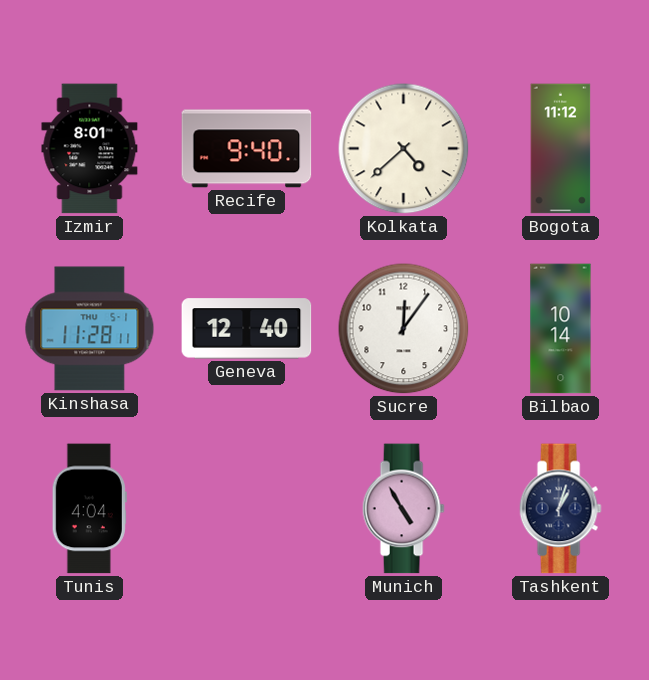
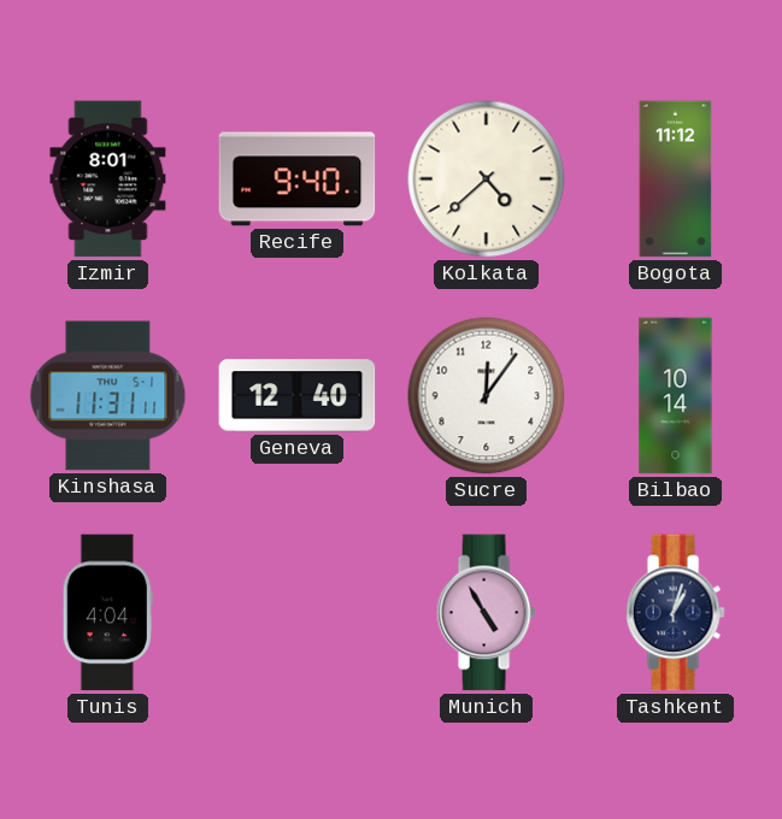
Kinshasa: 11:28 -> 11:31 (108, 396)
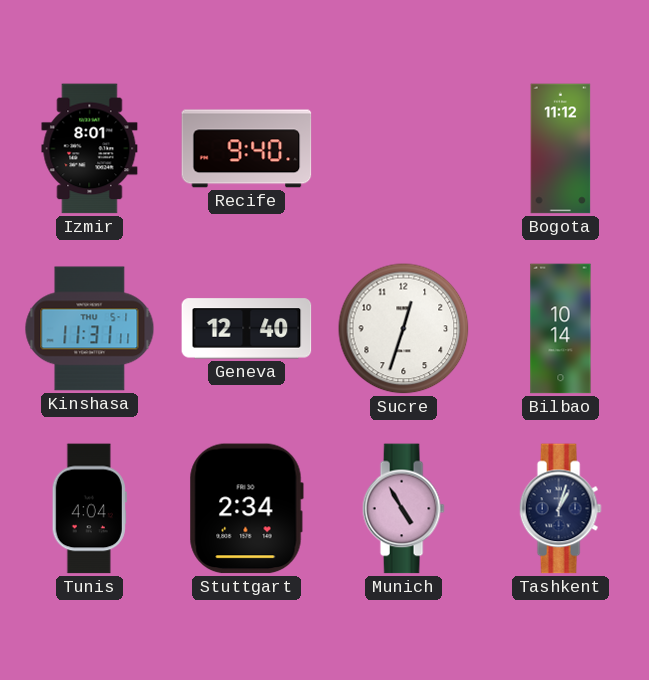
Kolkata: 4:38 -> none (487, 179)
Sucre: 12:06 -> 12:33 (404, 329)
Stuttgart: none -> 2:34 (246, 509)
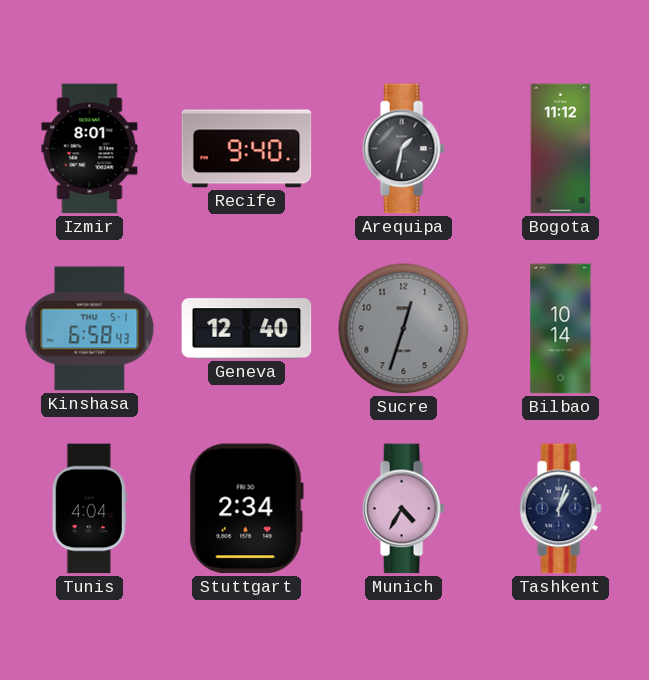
Arequipa: none -> 1:32 (403, 149)
Kinshasa: 11:31 -> 6:58 (90, 329)
Sucre dial: white -> grey (404, 329)
Munich: 4:55 -> 4:35 (403, 509)
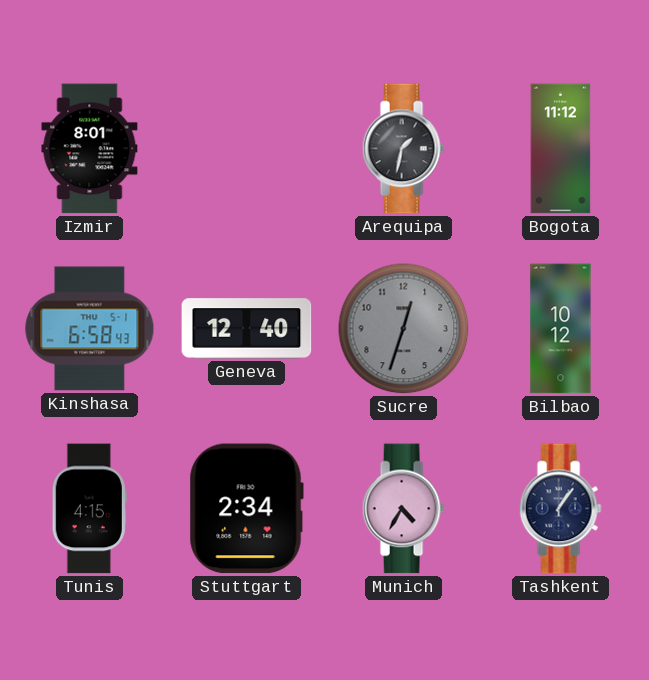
Recife: 9:40 -> none (247, 149)
Bilbao: 10:14 -> 10:12 (561, 329)
Tunis: 4:04 -> 4:15 (89, 509)
Tashkent: 1:03 -> 1:06 (560, 509)
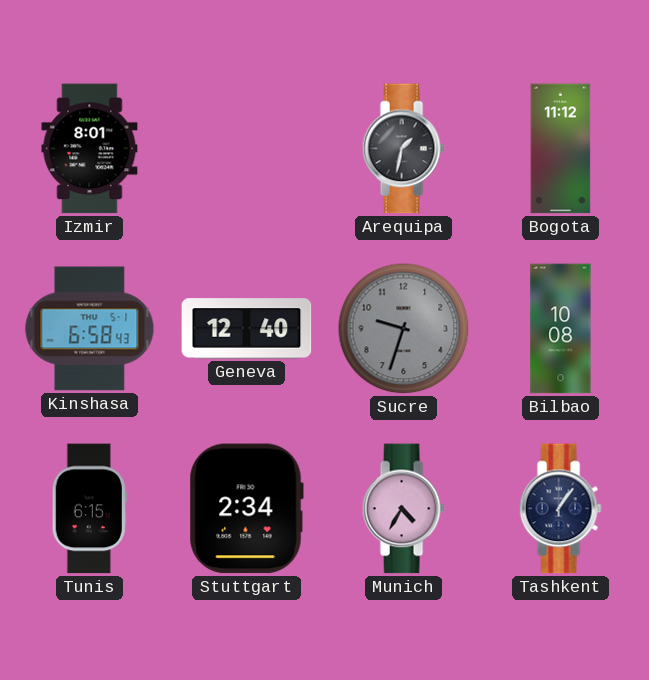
Sucre: 12:33 -> 9:33 (404, 329)
Bilbao: 10:12 -> 10:08 (561, 329)
Tunis: 4:15 -> 6:15 (89, 509)
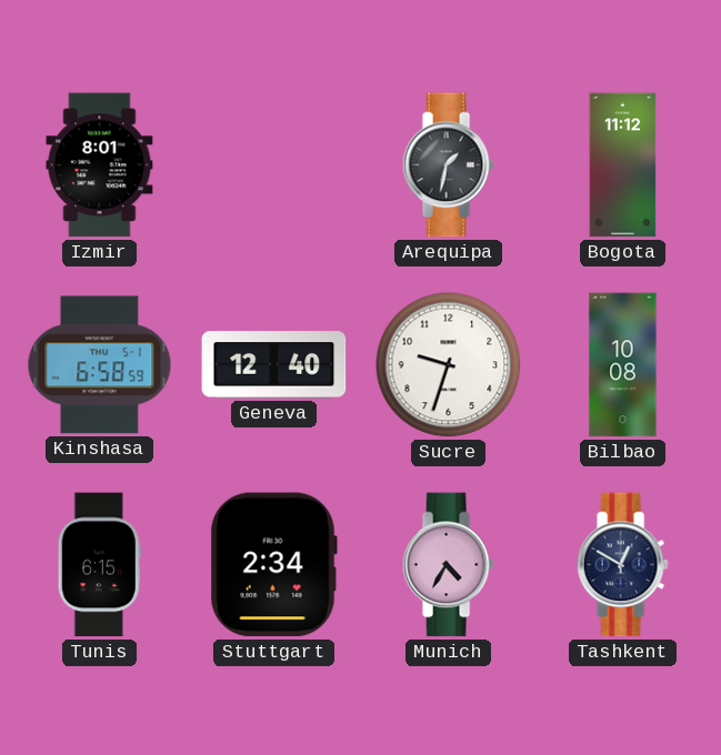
Kinshasa: 6:58:43 -> 6:58:59 (100, 365)
Sucre dial: grey -> white (449, 365)
Tashkent: 1:06 -> 12:50 (622, 565)
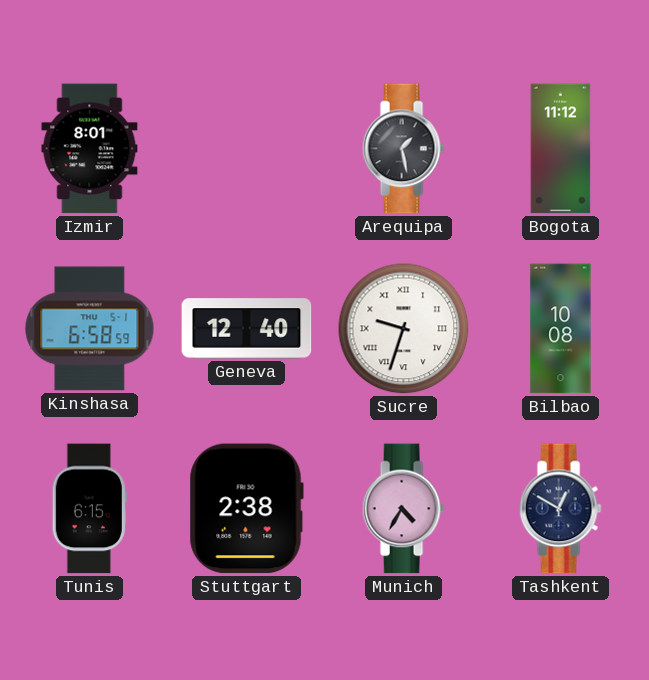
Arequipa: 1:32 -> 1:28 (403, 149)
Sucre numerals: Arabic -> Roman (404, 329)
Stuttgart: 2:34 -> 2:38 (246, 509)
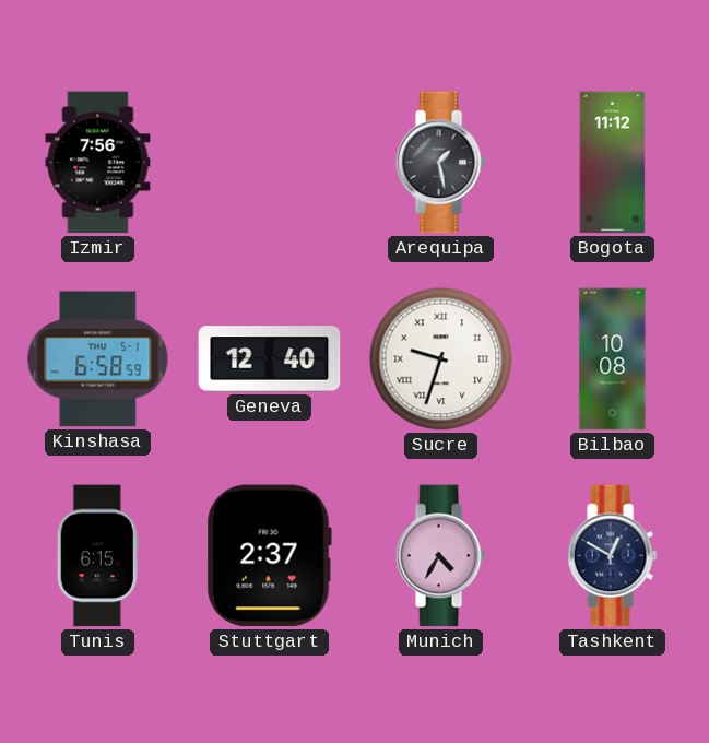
Izmir: 8:01 -> 7:56 (98, 163)
Stuttgart: 2:38 -> 2:37 (269, 556)
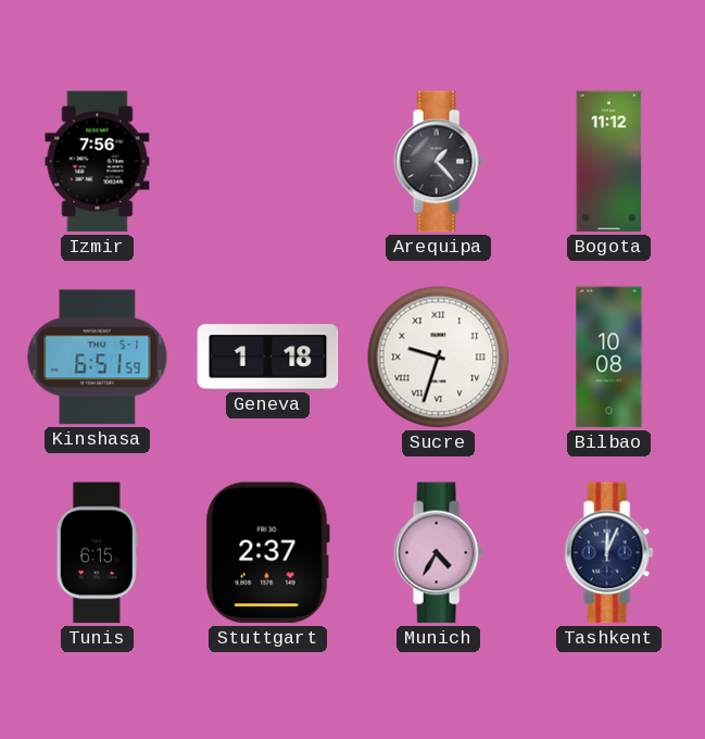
Arequipa: 1:28 -> 1:23 (438, 162)
Kinshasa: 6:58 -> 6:51 (98, 358)
Geneva: 12:40 -> 1:18 (268, 358)
Tashkent: 12:50 -> 12:04 (608, 553)
